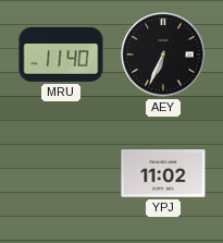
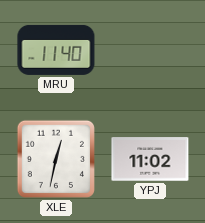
AEY: 6:34 -> none (163, 54)
XLE: none -> 12:32 (56, 159)
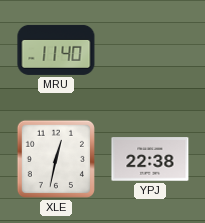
YPJ: 11:02 -> 22:38 (150, 159)
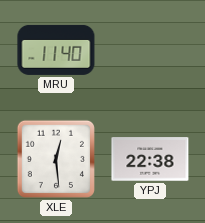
XLE: 12:32 -> 12:29 (56, 159)
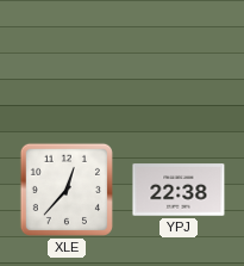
MRU: 11:40 -> none (56, 50)
XLE: 12:29 -> 12:37 (67, 190)
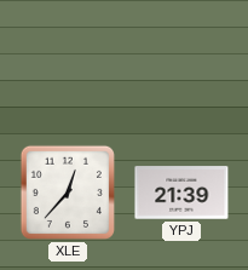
YPJ: 22:38 -> 21:39 (181, 193)
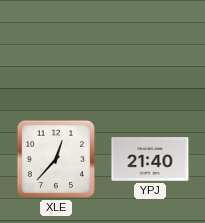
YPJ: 21:39 -> 21:40 (150, 159)
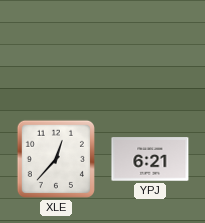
YPJ: 21:40 -> 6:21 (150, 159)
